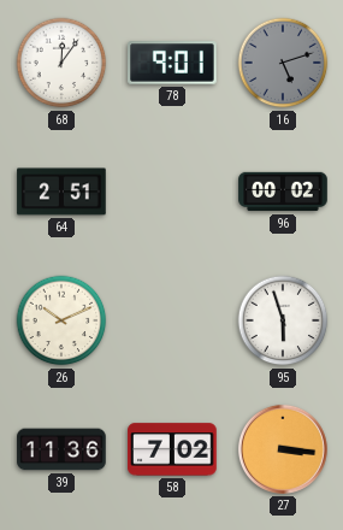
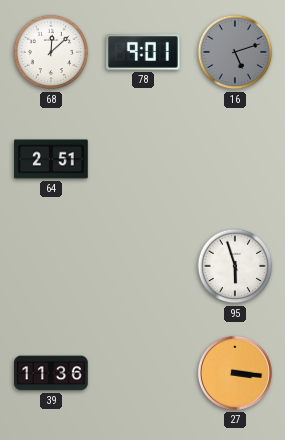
68: 12:06 -> 12:08 (51, 52)
96: 00:02 -> none (283, 192)
26: 10:11 -> none (61, 320)
58: 7:02 -> none (172, 449)
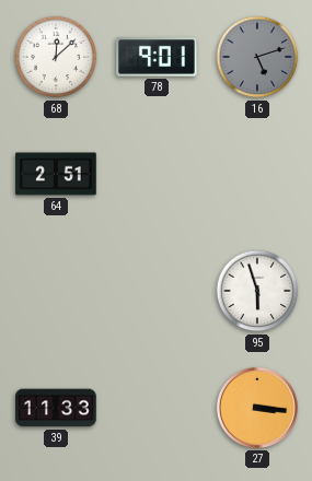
39: 11:36 -> 11:33 (56, 408)
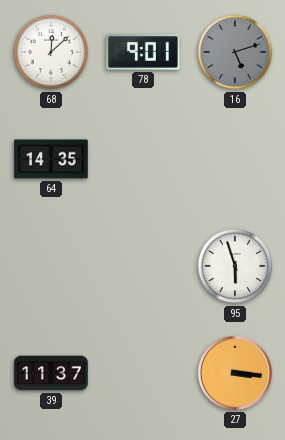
64: 2:51 -> 14:35 (51, 159)
39: 11:33 -> 11:37 (51, 373)
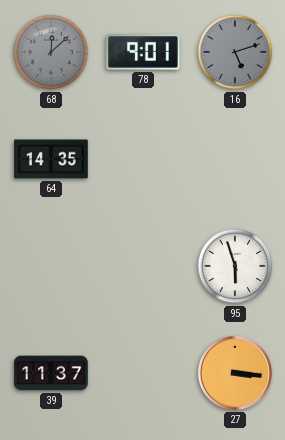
68 dial: white -> grey (51, 52)
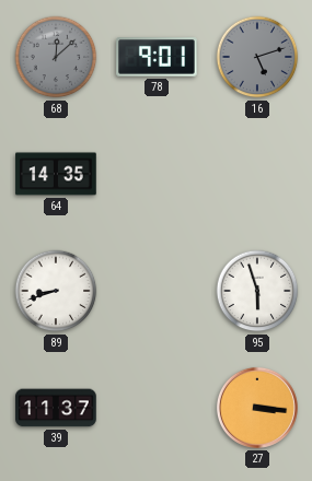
89: none -> 8:42 (56, 291)
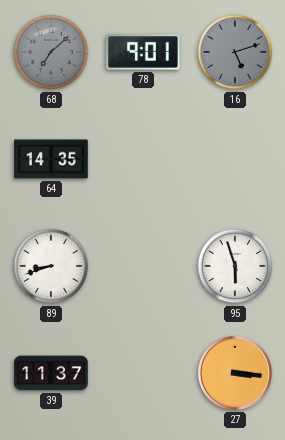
68: 12:08 -> 7:08 (51, 52)
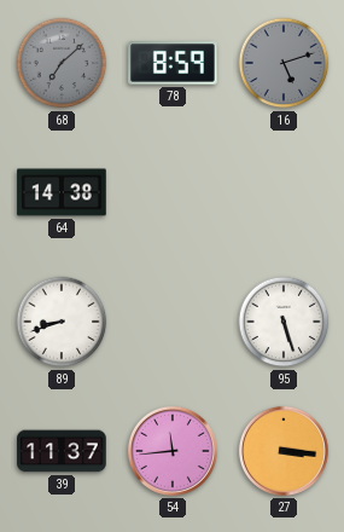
78: 9:01 -> 8:59 (173, 63)
64: 14:35 -> 14:38 (62, 192)
95: 5:57 -> 5:27 (284, 322)
54: none -> 11:44 (173, 451)
